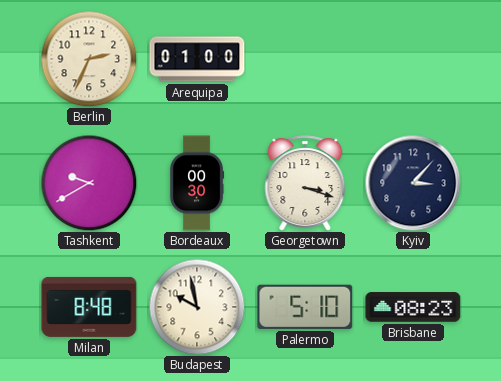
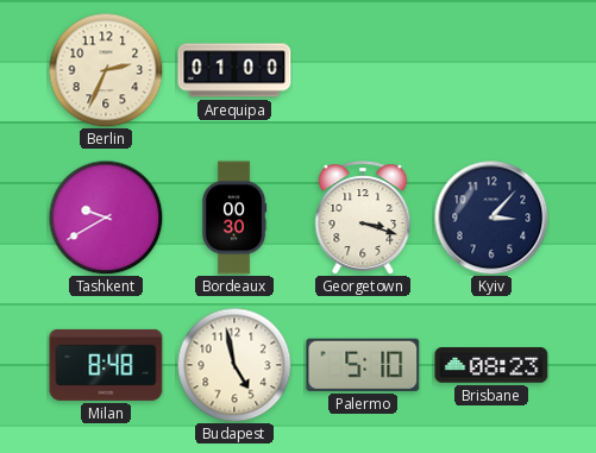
Budapest: 9:58 -> 4:58 (234, 365)
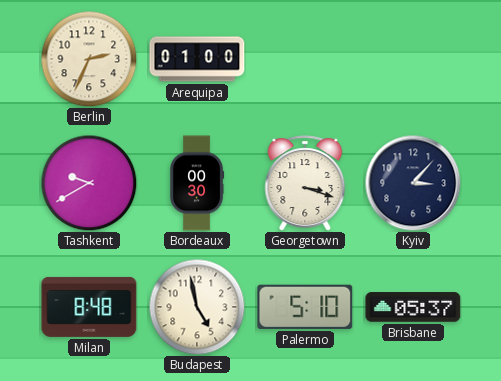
Brisbane: 08:23 -> 05:37 (413, 307)
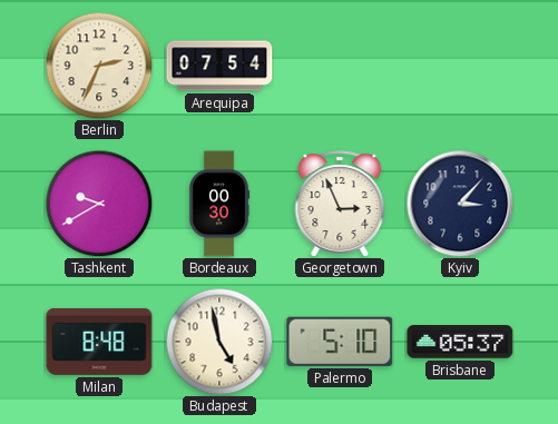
Arequipa: 01:00 -> 07:54 (219, 66)
Georgetown: 3:18 -> 2:56 (340, 204)
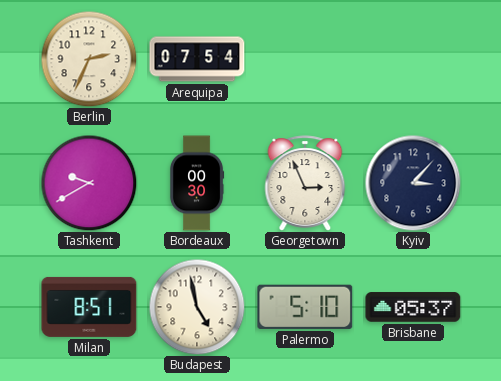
Milan: 8:48 -> 8:51 (89, 307)
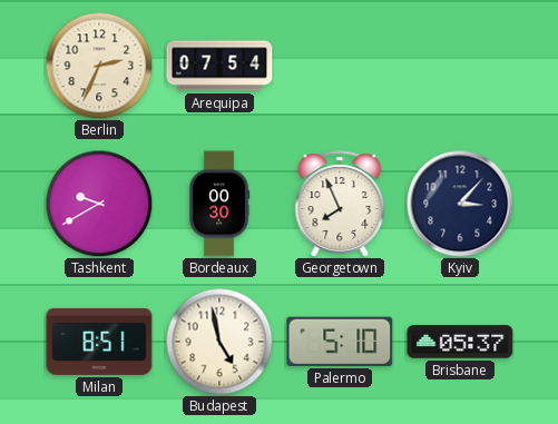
Georgetown: 2:56 -> 7:56 (340, 204)
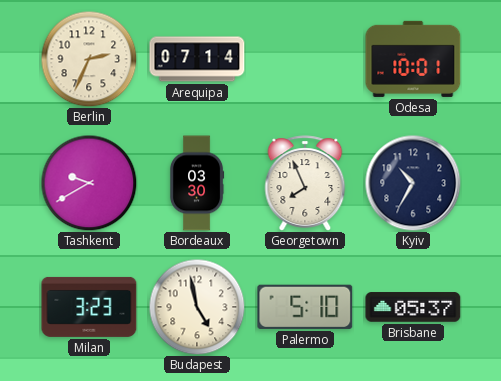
Arequipa: 07:54 -> 07:14 (197, 59)
Odesa: none -> 10:01 (413, 59)
Bordeaux: 00:30 -> 03:30 (197, 183)
Kyiv: 3:07 -> 10:35 (413, 183)
Milan: 8:51 -> 3:23 (89, 307)
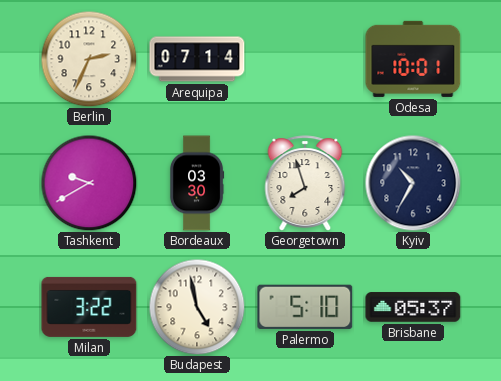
Georgetown: 7:56 -> 7:57 (305, 183)
Milan: 3:23 -> 3:22 (89, 307)
